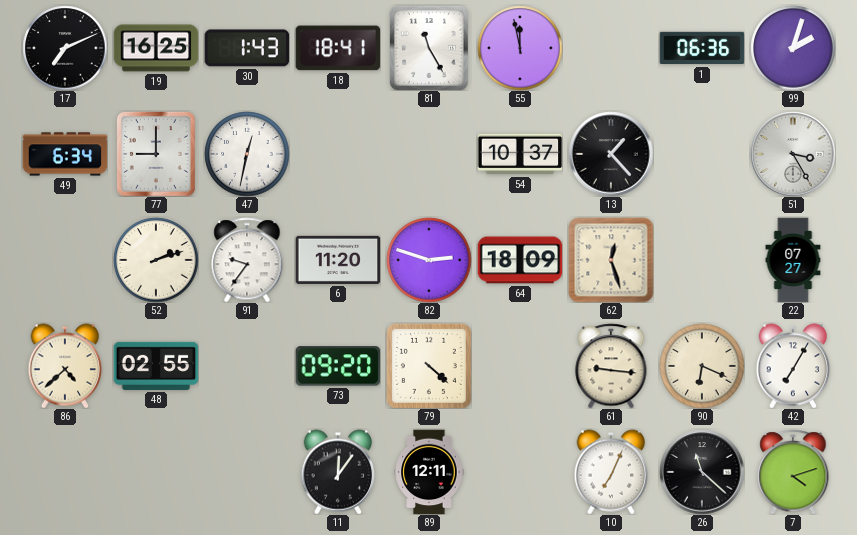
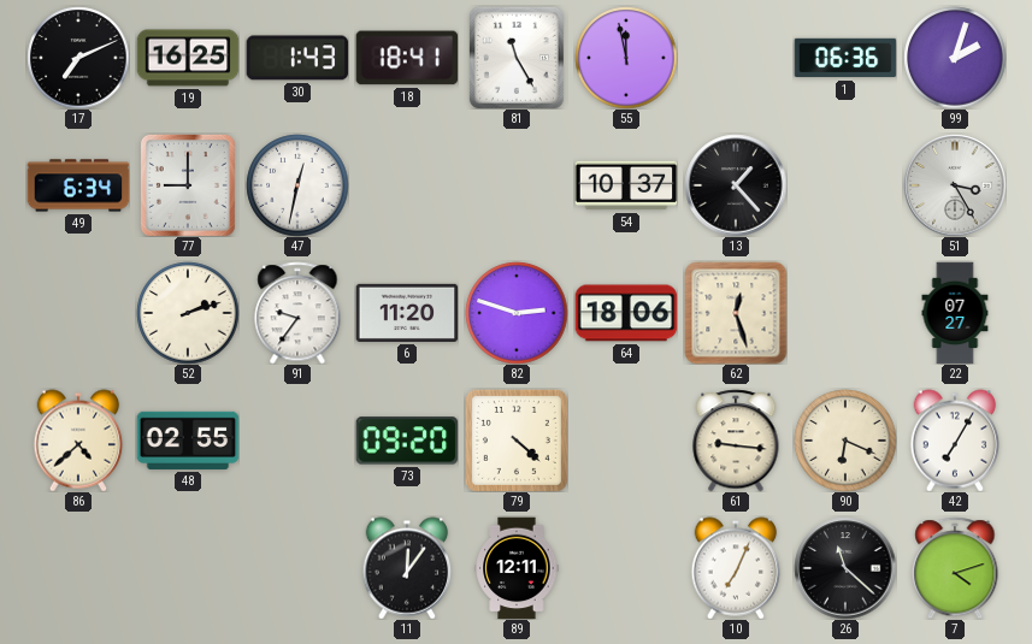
64: 18:09 -> 18:06 (626, 313)
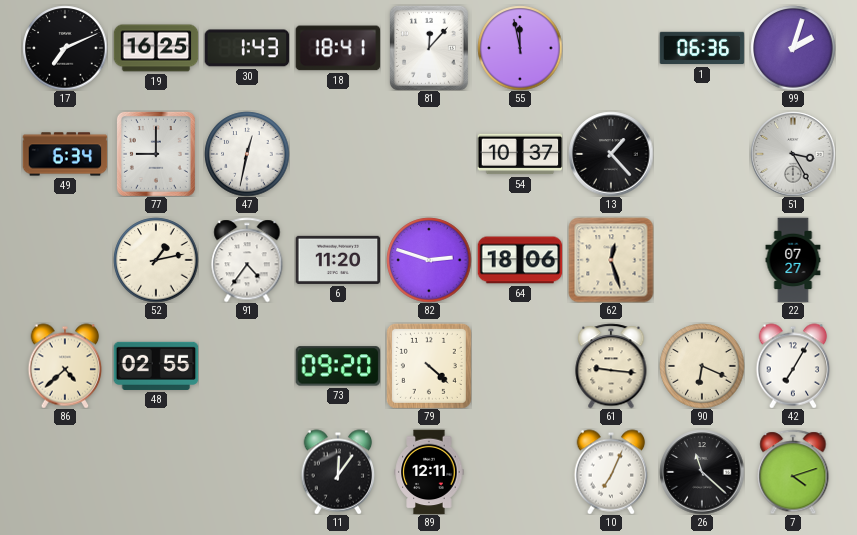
81: 11:25 -> 12:07 (429, 48)
52: 2:12 -> 1:13 (156, 260)
91: 9:36 -> 4:36 (247, 260)
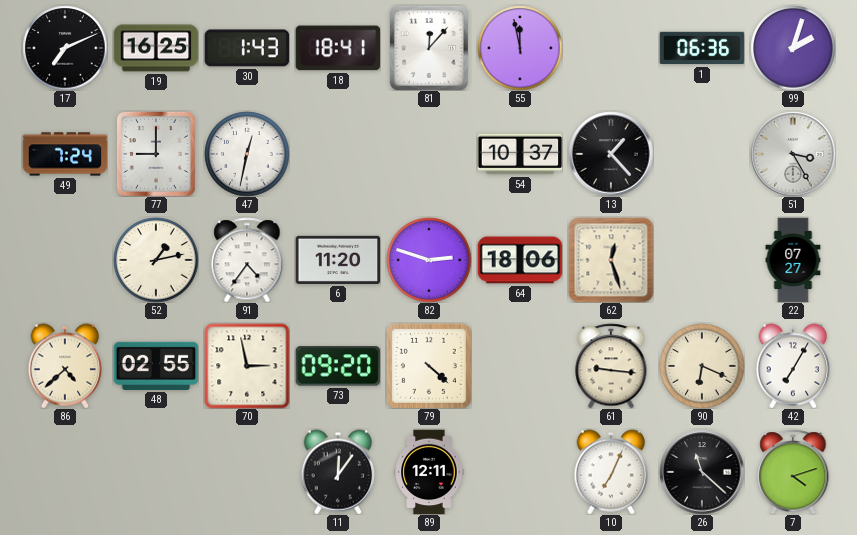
49: 6:34 -> 7:24 (65, 154)
70: none -> 2:58 (247, 366)
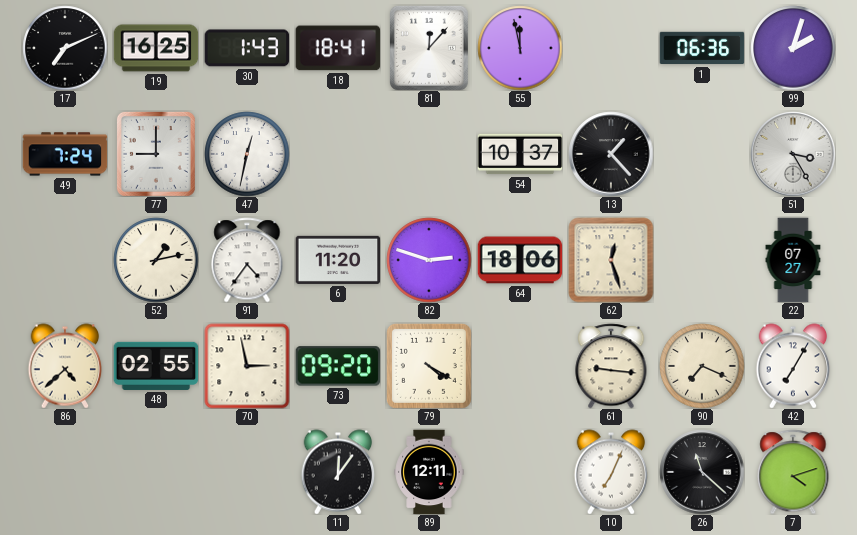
79: 4:22 -> 4:20 (429, 366)
90: 6:19 -> 7:19 (702, 366)
